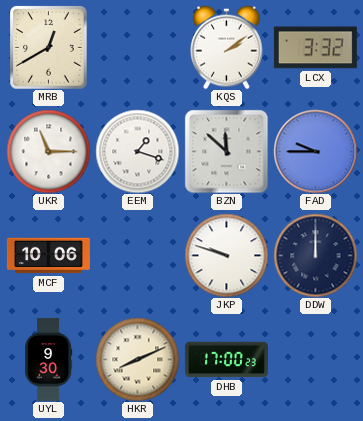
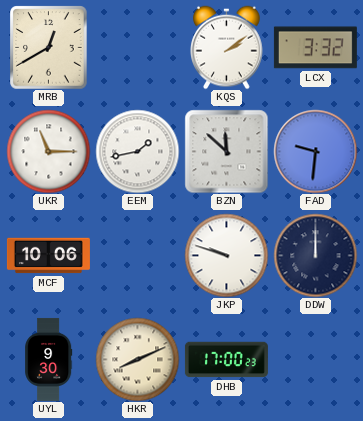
EEM: 1:18 -> 1:43 (137, 151)
FAD: 9:45 -> 9:31 (315, 151)
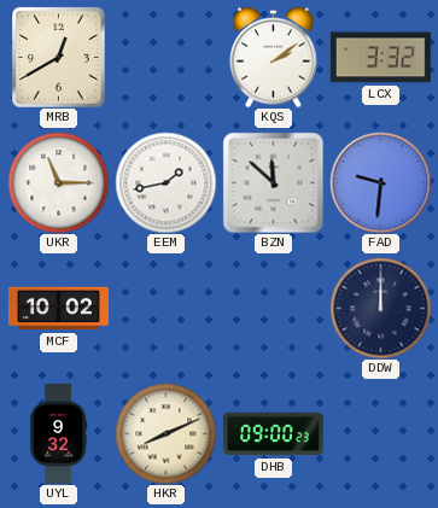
MCF: 10:06 -> 10:02 (58, 309)
JKP: 9:48 -> none (226, 255)
UYL: 9:30 -> 9:32 (59, 433)
DHB: 17:00 -> 09:00 (273, 434)
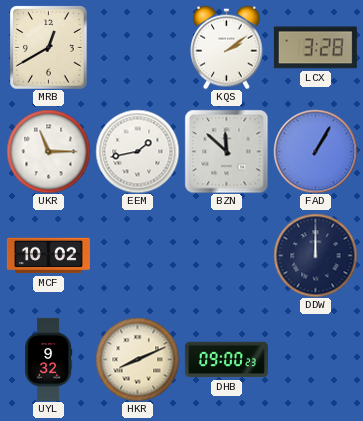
LCX: 3:32 -> 3:28 (315, 48)
FAD: 9:31 -> 1:05 (315, 151)
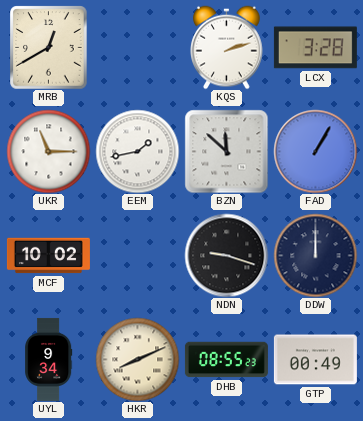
KQS: 2:09 -> 2:12 (227, 47)
NDN: none -> 9:18 (226, 255)
UYL: 9:32 -> 9:34 (49, 359)
DHB: 09:00 -> 08:55 (226, 360)
GTP: none -> 00:49 (315, 360)
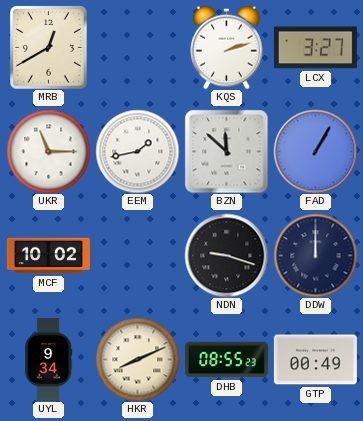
LCX: 3:28 -> 3:27 (315, 48)
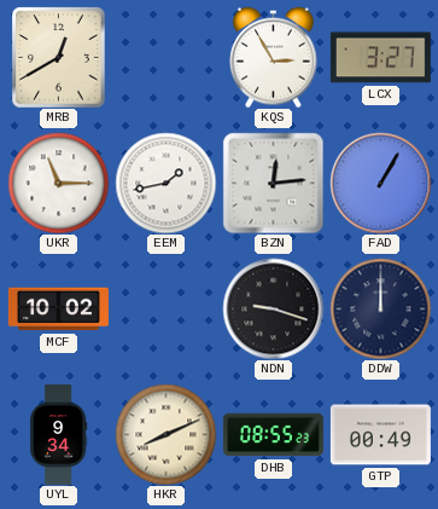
KQS: 2:12 -> 2:55 (274, 57)
BZN: 11:52 -> 12:14 (273, 183)
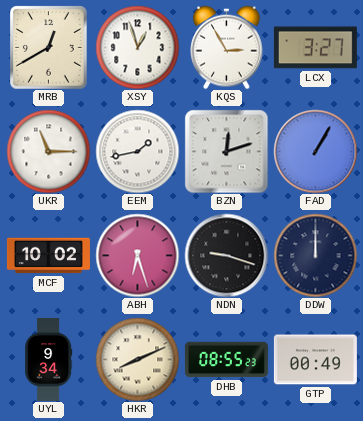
XSY: none -> 12:57 (137, 47)
BZN: 12:14 -> 12:12 (226, 151)
ABH: none -> 6:27 (137, 255)
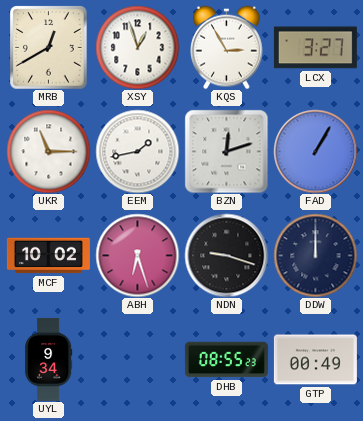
HKR: 8:11 -> none (137, 359)
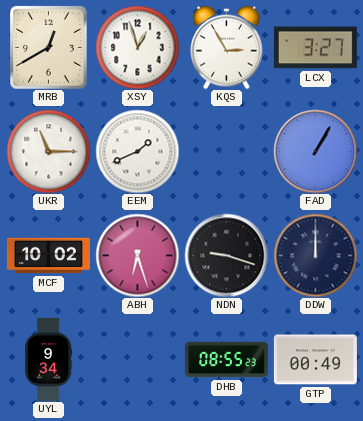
EEM: 1:43 -> 1:41 (137, 151)
BZN: 12:12 -> none (226, 151)
